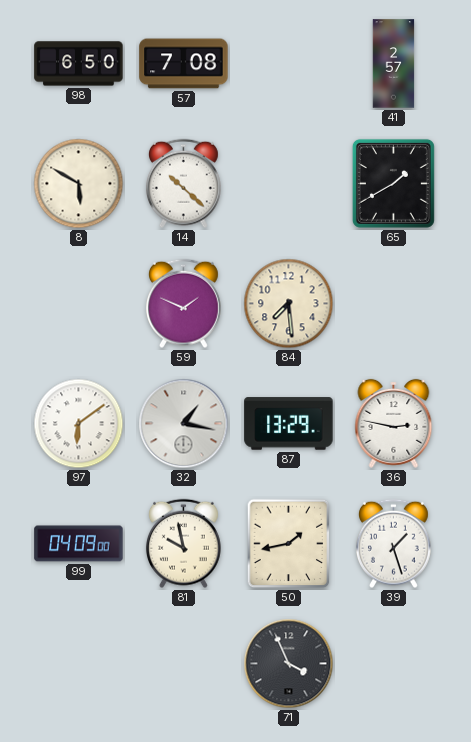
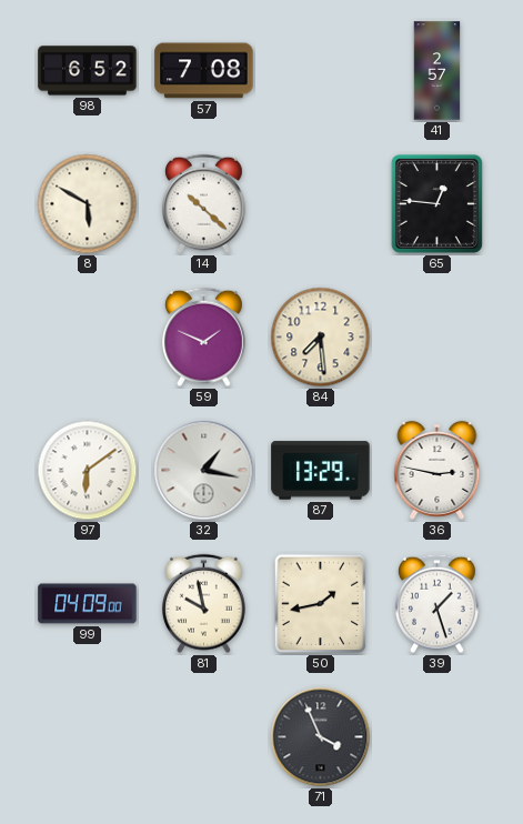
98: 6:50 -> 6:52 (88, 71)
65: 1:40 -> 12:46 (436, 203)
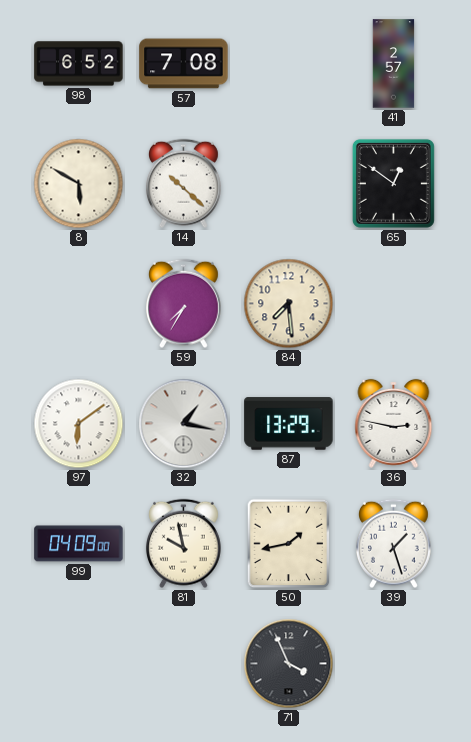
65: 12:46 -> 12:51 (393, 183)
59: 1:49 -> 7:35 (184, 304)
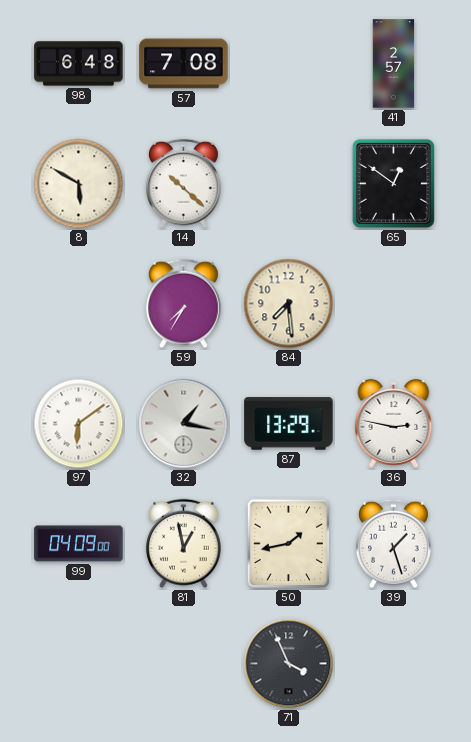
98: 6:52 -> 6:48 (79, 64)
81: 9:58 -> 12:58 (184, 544)
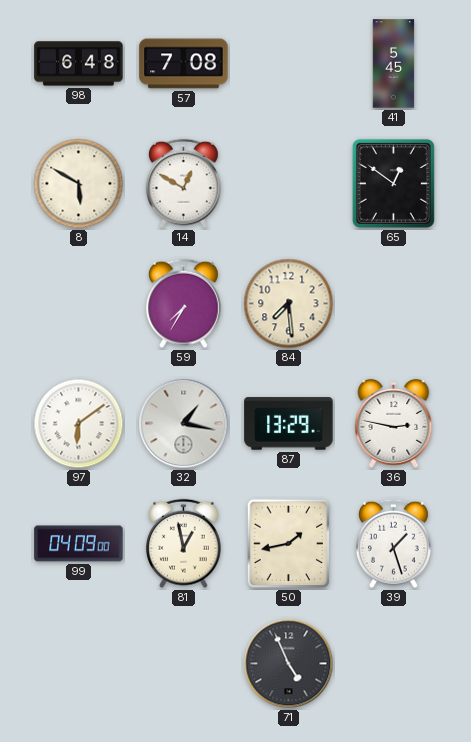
41: 2:57 -> 5:45 (394, 64)
14: 10:22 -> 12:50 (184, 184)
71: 3:56 -> 4:56 (289, 664)
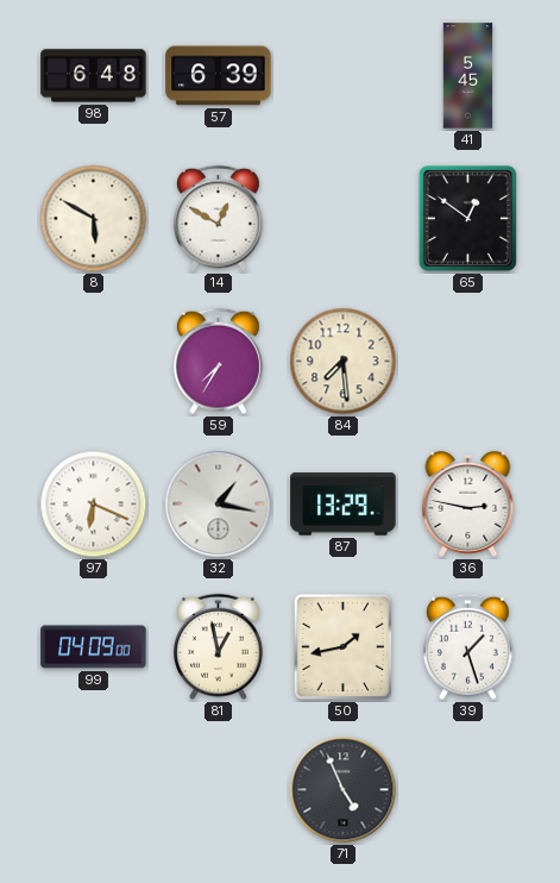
57: 7:08 -> 6:39 (219, 76)
97: 6:09 -> 6:19 (94, 505)
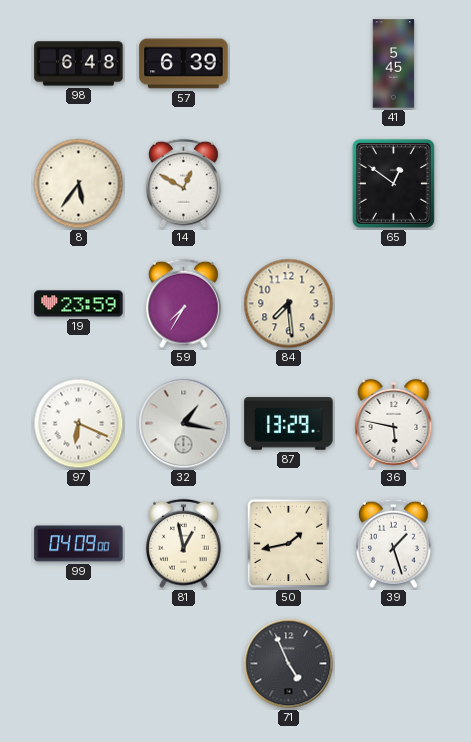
8: 5:50 -> 5:36 (79, 184)
19: none -> 23:59 (79, 304)
36: 2:47 -> 5:47 (394, 423)
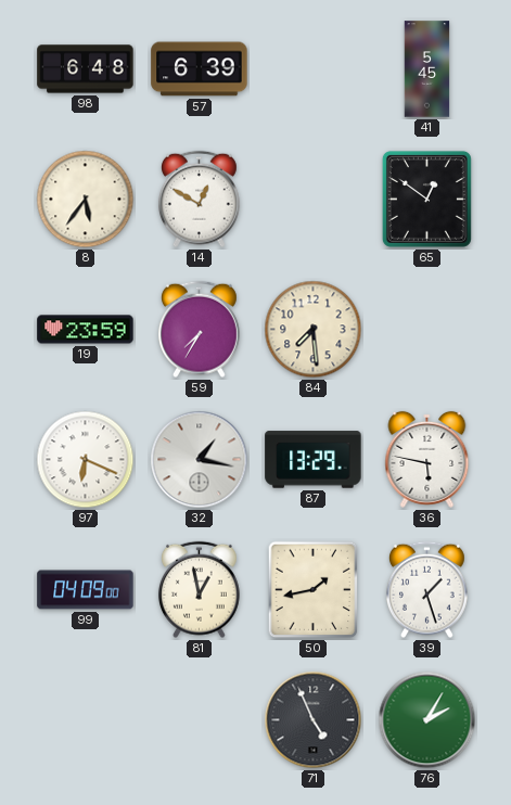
76: none -> 2:05 (427, 720)
